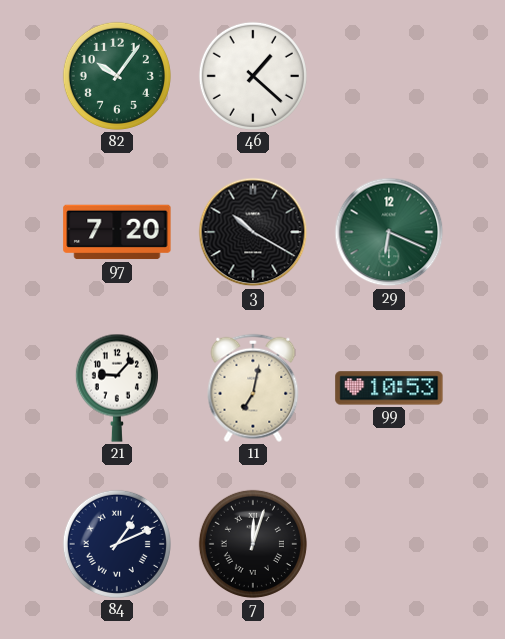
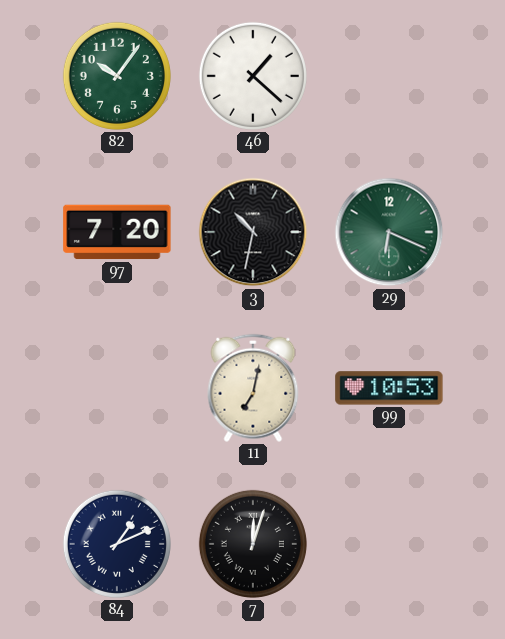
3: 10:20 -> 10:32 (253, 232)
21: 9:07 -> none (117, 388)
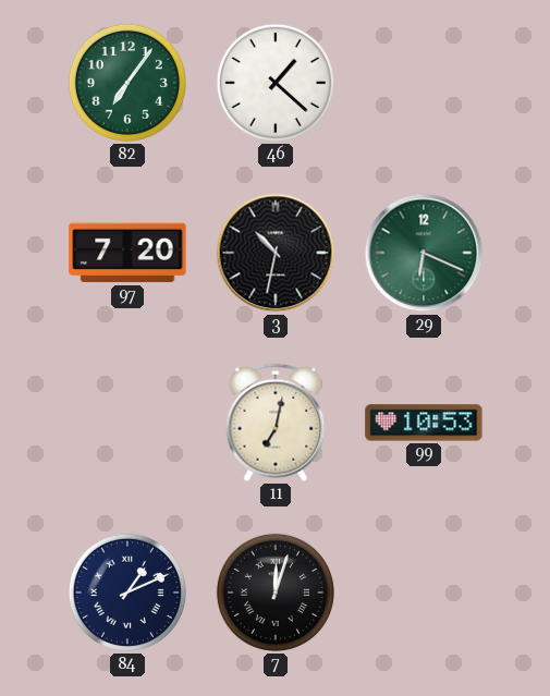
82: 10:06 -> 7:06 (127, 83)
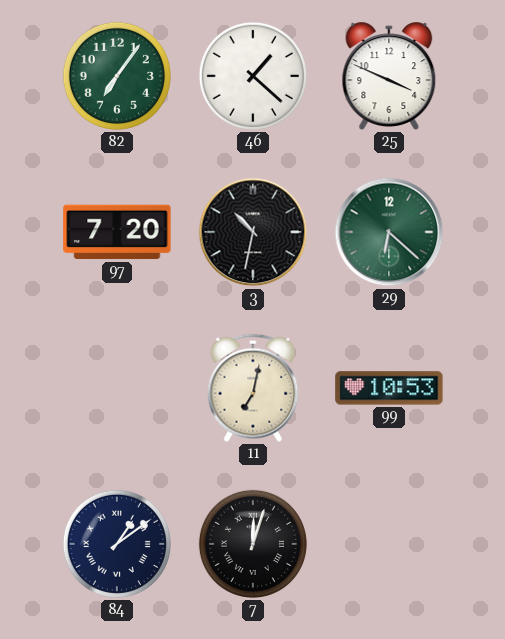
25: none -> 3:49 (389, 76)
29: 6:19 -> 6:22 (389, 232)
84: 1:11 -> 1:09 (117, 544)
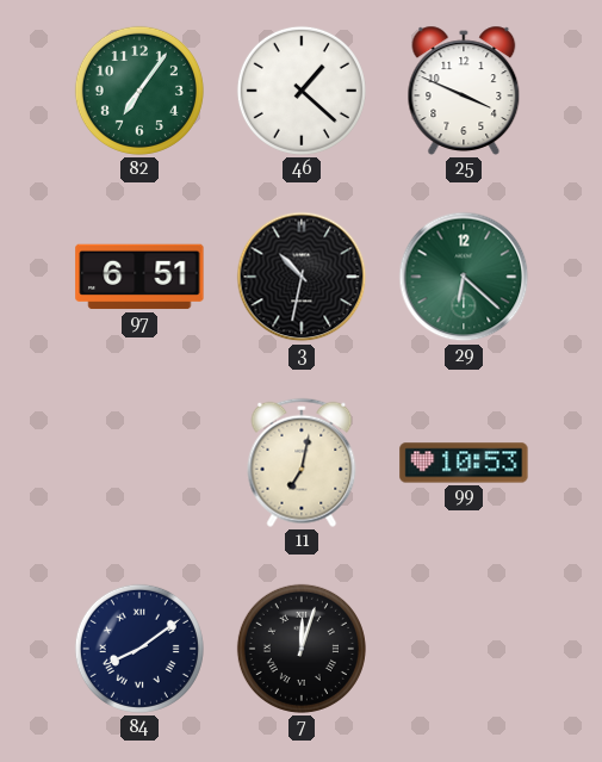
97: 7:20 -> 6:51 (139, 277)
84: 1:09 -> 8:09 (139, 649)
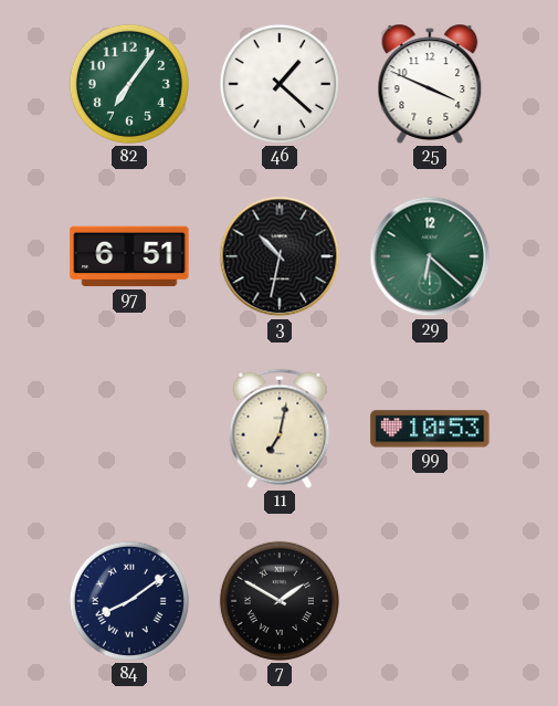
7: 12:03 -> 1:50 (280, 601)
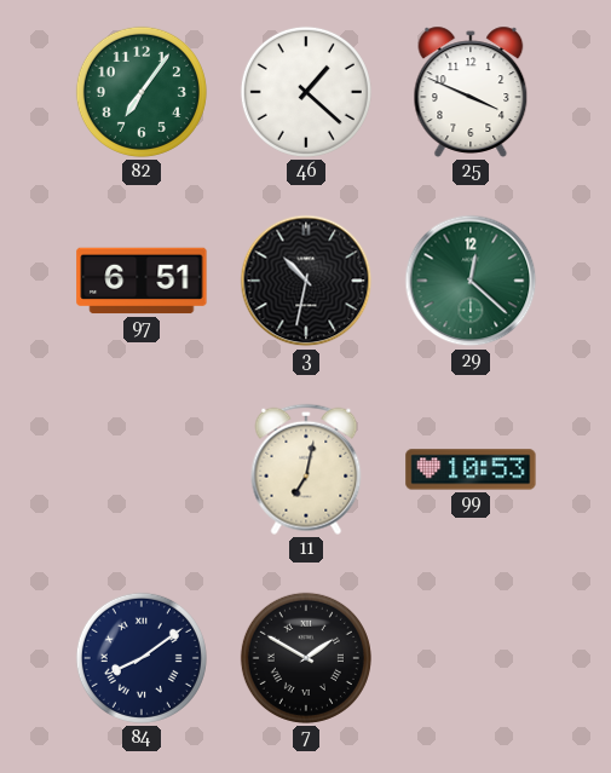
29: 6:22 -> 12:22 (471, 281)
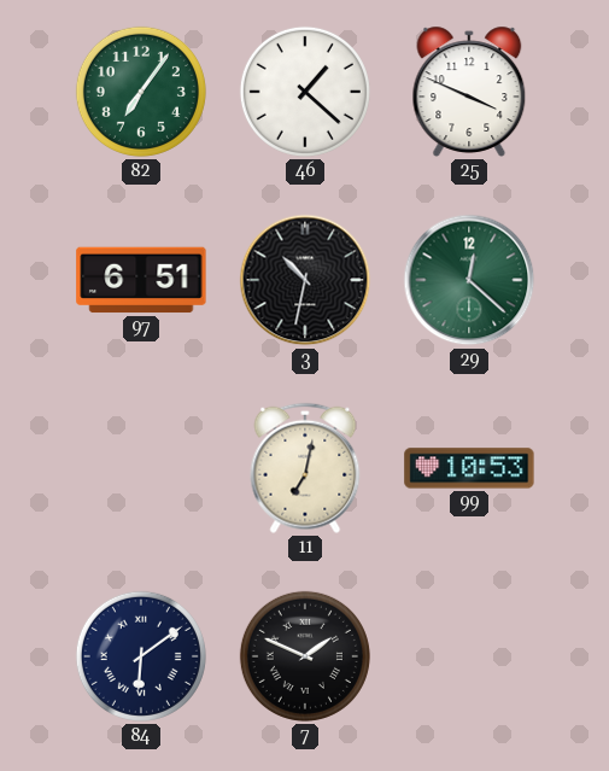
84: 8:09 -> 6:09 (141, 656)
7: 1:50 -> 1:49 (305, 656)
